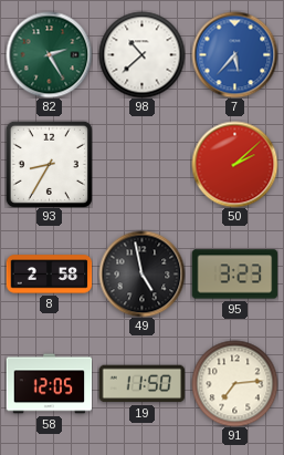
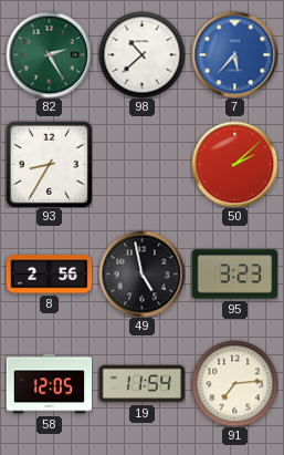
8: 2:58 -> 2:56 (49, 275)
19: 11:50 -> 11:54 (141, 384)
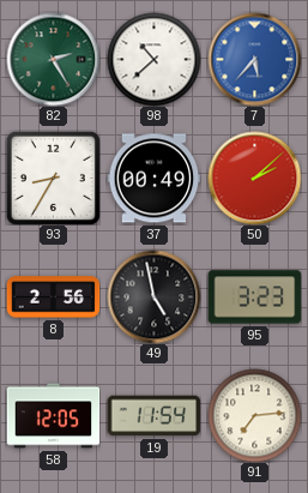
37: none -> 00:49 (153, 179)
